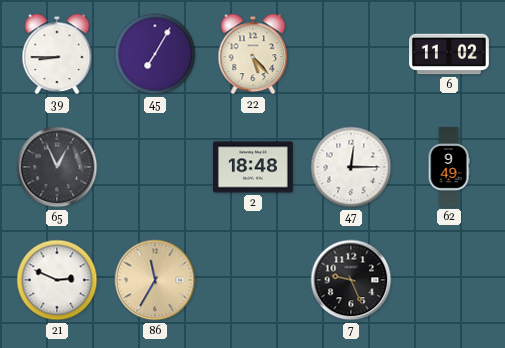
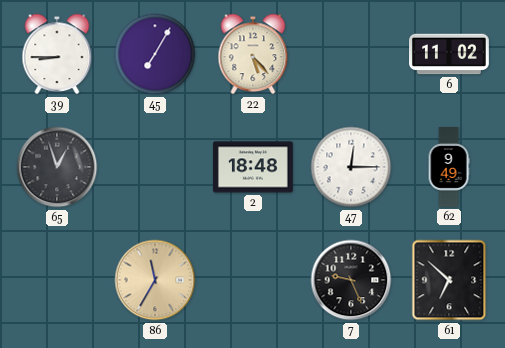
65: 12:56 -> 12:57 (57, 167)
21: 2:49 -> none (57, 280)
61: none -> 6:52 (449, 280)
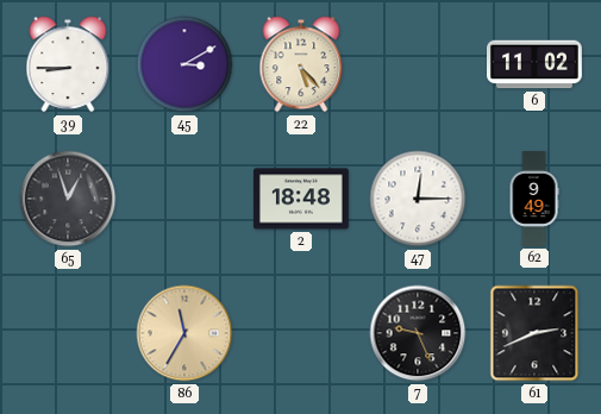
45: 7:05 -> 3:10 (184, 64)
61: 6:52 -> 2:41 (534, 333)
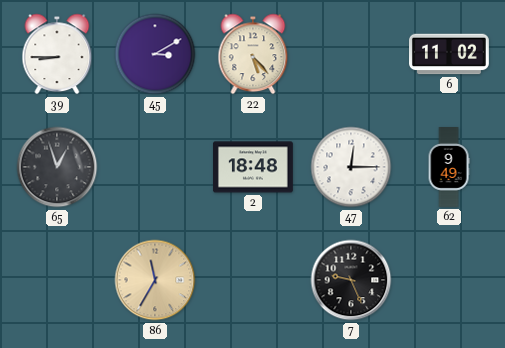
61: 2:41 -> none (534, 333)
